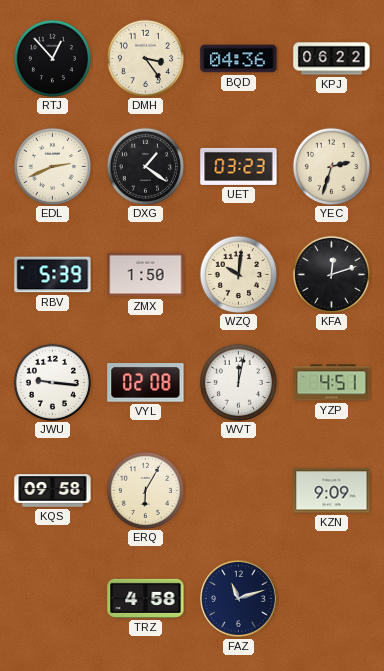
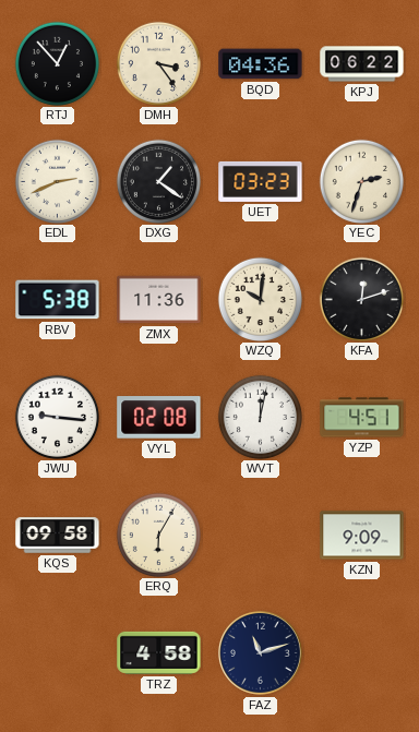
RBV: 5:39 -> 5:38 (58, 300)
ZMX: 1:50 -> 11:36 (159, 300)
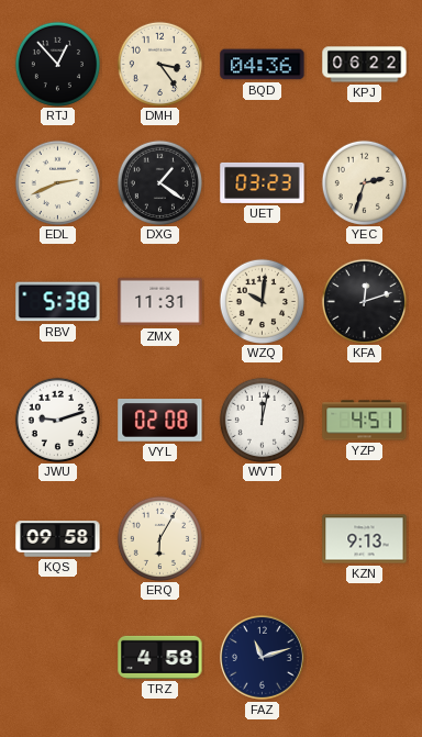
ZMX: 11:36 -> 11:31 (160, 302)
JWU: 9:16 -> 9:12 (57, 420)
KZN: 9:09 -> 9:13 (365, 539)
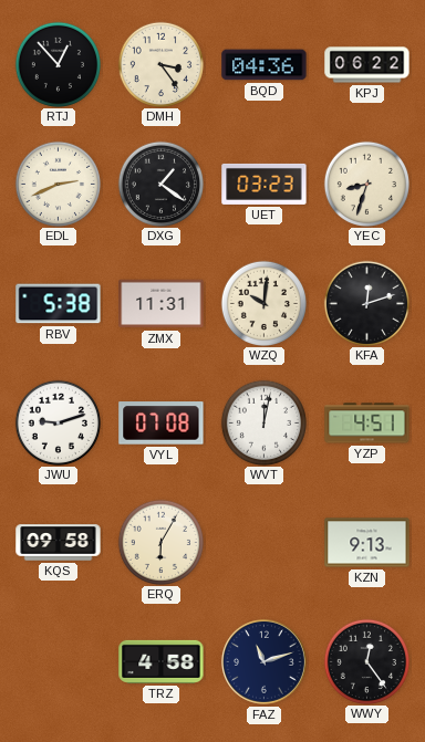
YEC: 2:33 -> 8:33 (366, 184)
VYL: 02:08 -> 07:08 (162, 424)
WWY: none -> 12:24 (366, 661)
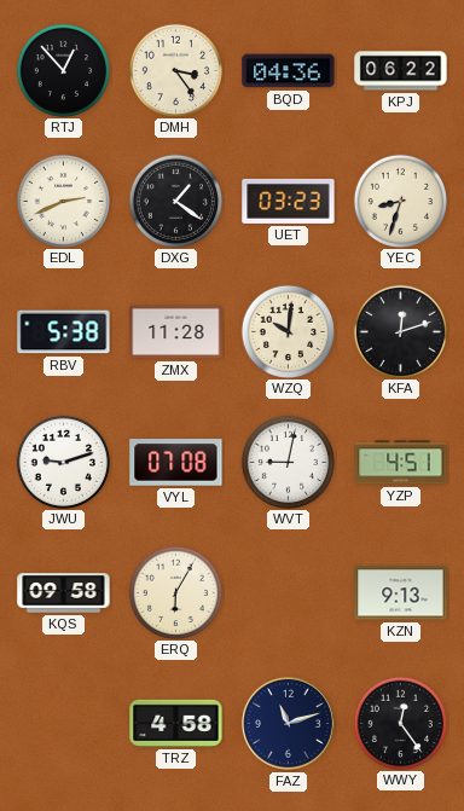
ZMX: 11:31 -> 11:28 (176, 332)
WVT: 12:02 -> 9:02 (288, 462)
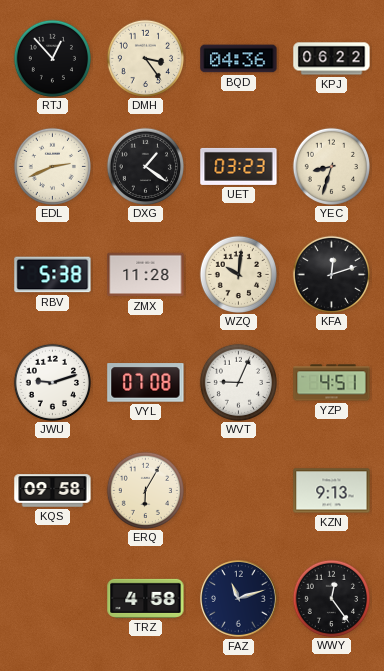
WVT: 9:02 -> 9:04 (238, 382)
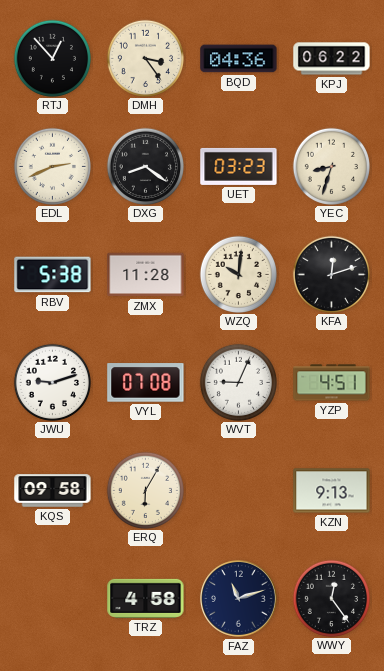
DXG: 1:21 -> 8:21 (145, 166)
